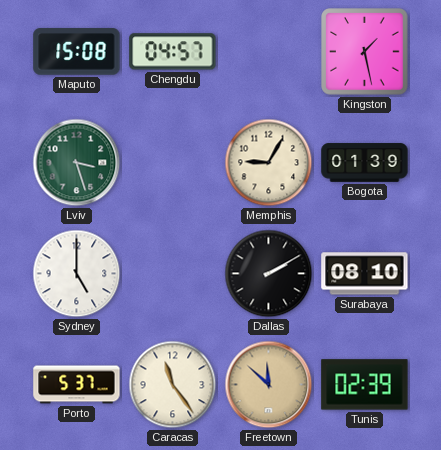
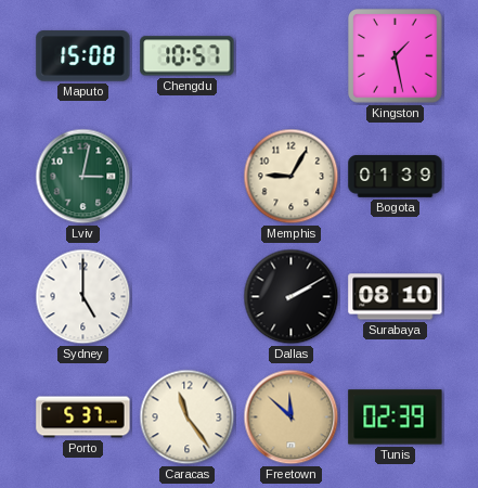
Chengdu: 04:57 -> 10:57 (188, 56)
Lviv: 3:27 -> 3:02 (83, 177)
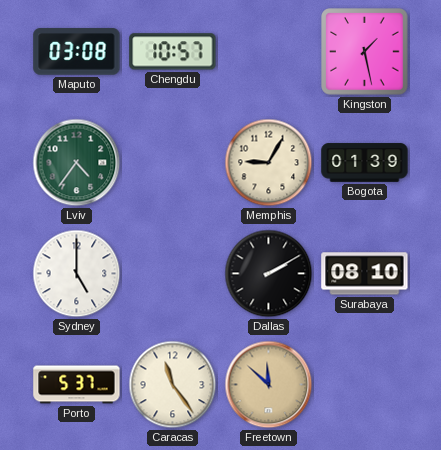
Maputo: 15:08 -> 03:08 (77, 52)
Lviv: 3:02 -> 4:36 (77, 163)
Tunis: 02:39 -> none (396, 418)
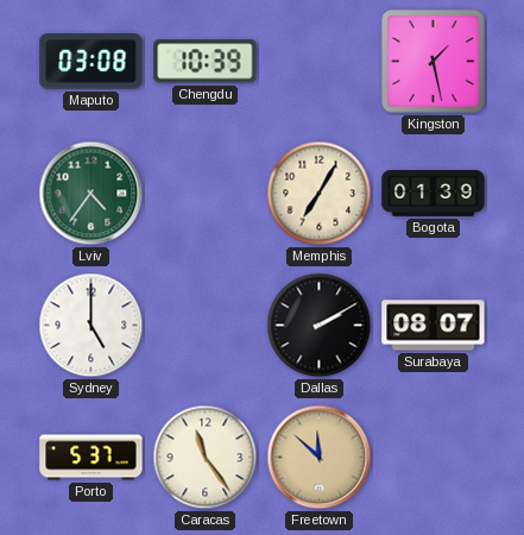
Chengdu: 10:57 -> 10:39 (206, 62)
Memphis: 9:05 -> 7:05 (320, 194)
Surabaya: 08:10 -> 08:07 (434, 326)
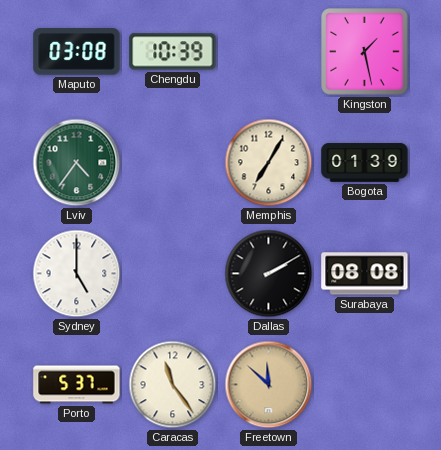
Surabaya: 08:07 -> 08:08 (365, 274)
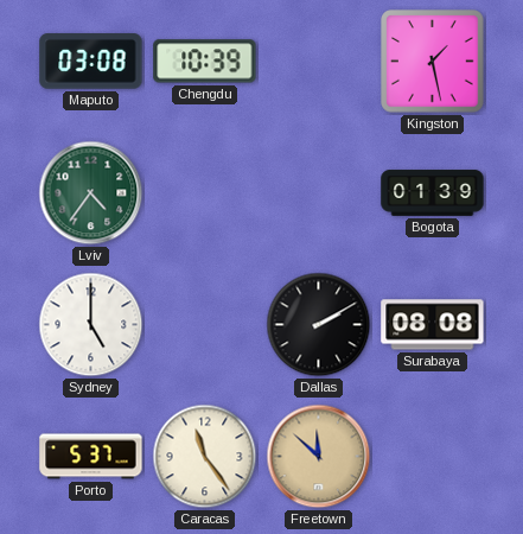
Memphis: 7:05 -> none (269, 163)
